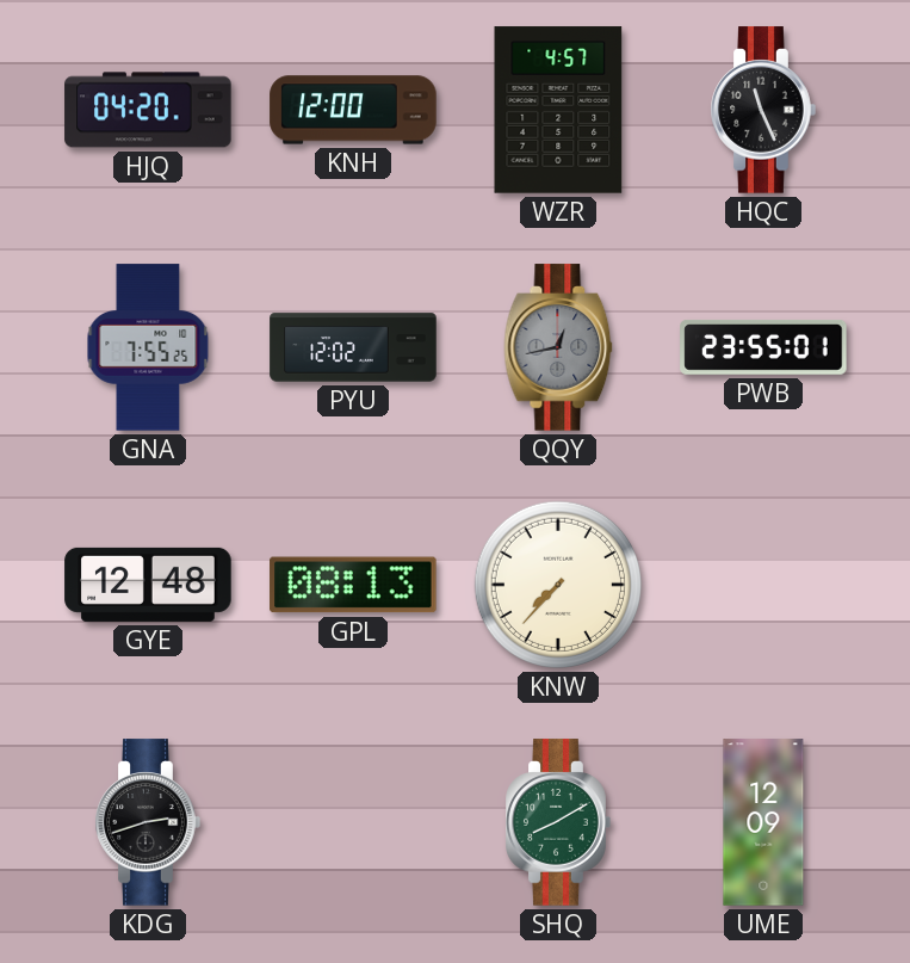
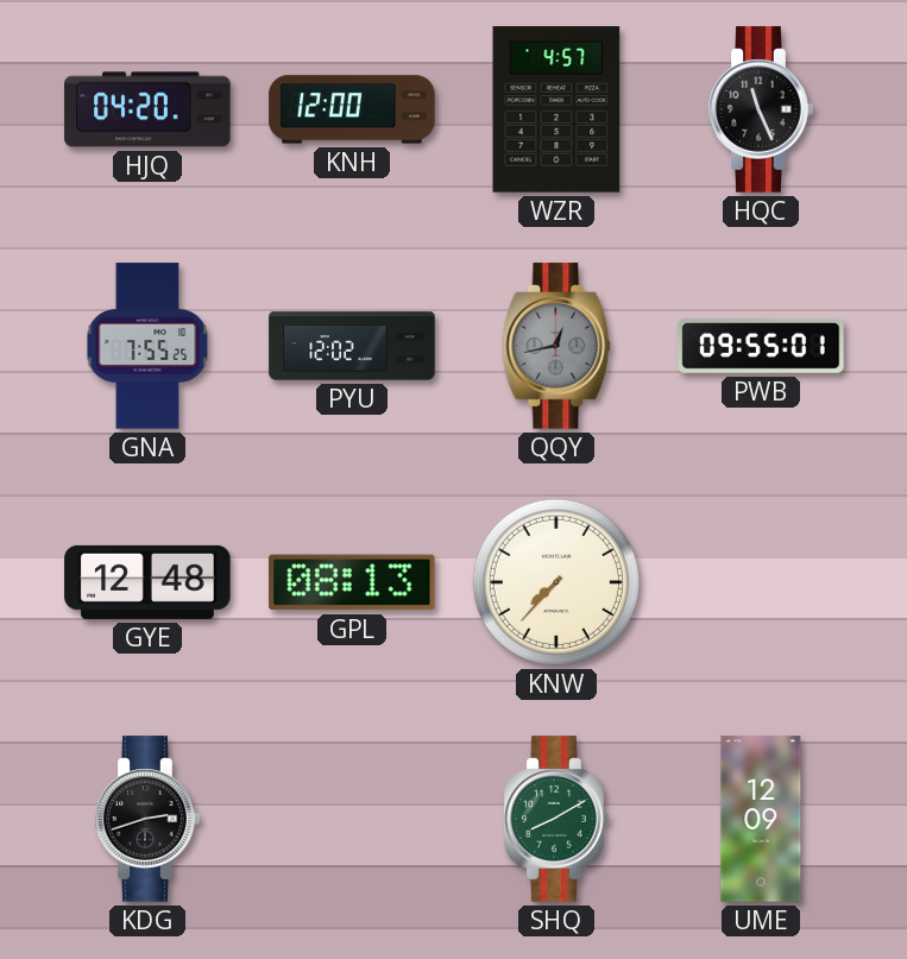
PWB: 23:55 -> 09:55 (761, 346)
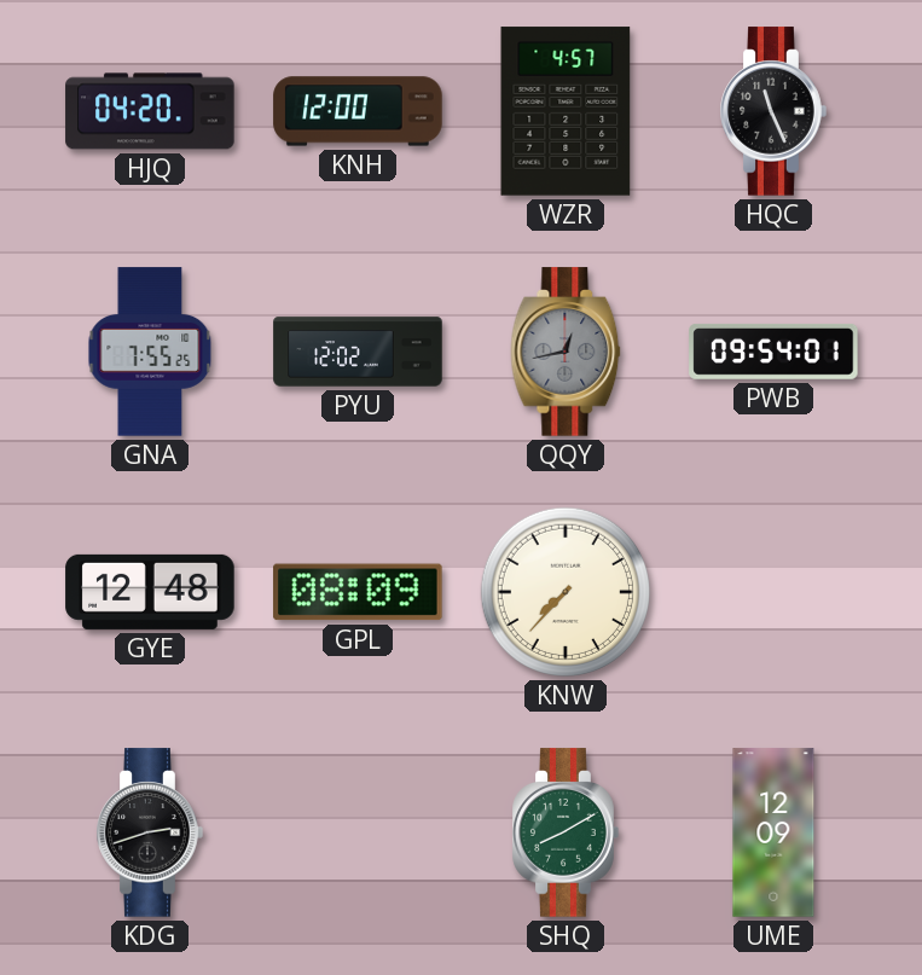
PWB: 09:55 -> 09:54 (773, 352)
GPL: 08:13 -> 08:09 (358, 592)
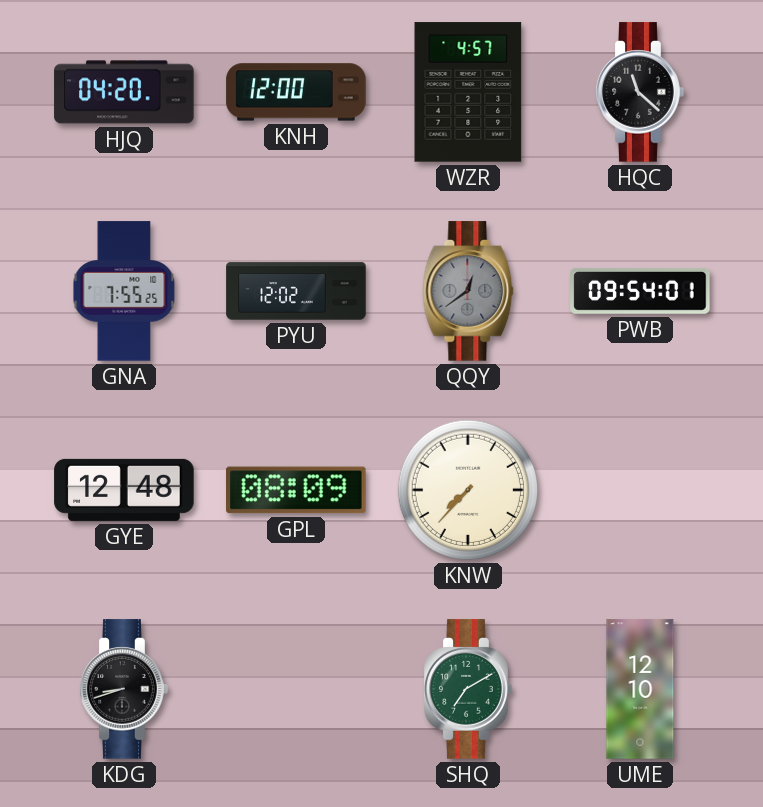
HQC: 11:26 -> 11:22 (640, 92)
QQY: 12:43 -> 12:39 (468, 291)
KDG: 2:42 -> 8:42 (124, 689)
SHQ: 8:10 -> 7:10 (468, 689)
UME: 12:09 -> 12:10 (640, 689)
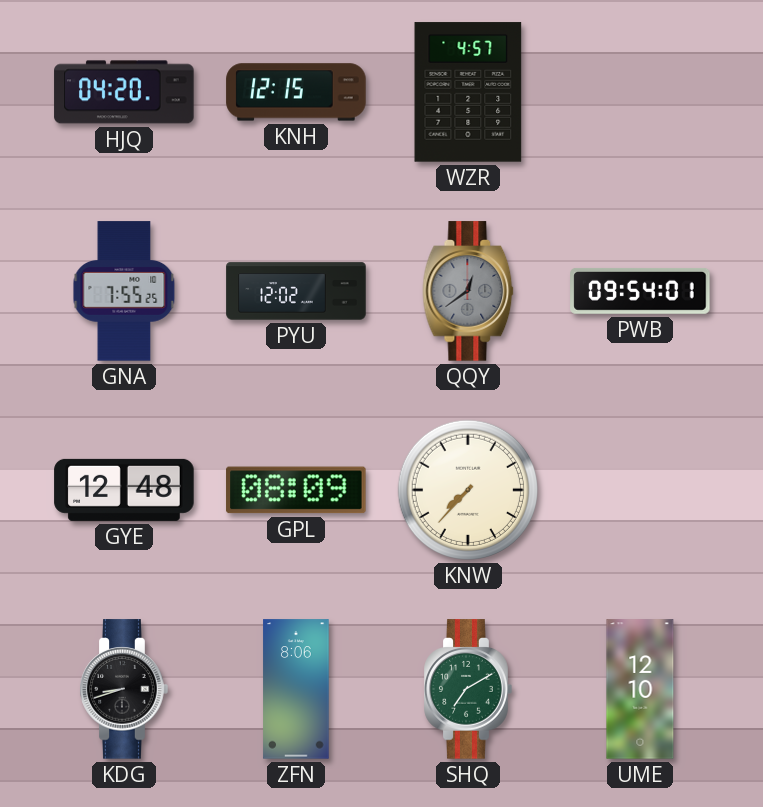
KNH: 12:00 -> 12:15 (296, 92)
HQC: 11:22 -> none (640, 92)
ZFN: none -> 8:06 (296, 689)
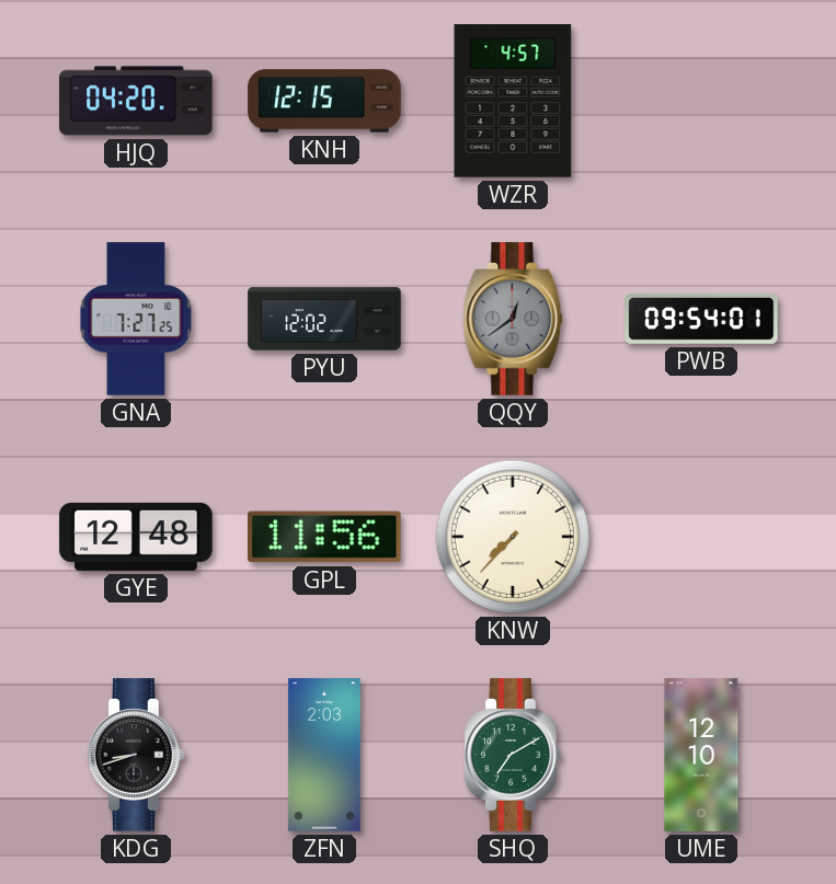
GNA: 7:55 -> 7:27 (136, 319)
GPL: 08:09 -> 11:56 (324, 537)
ZFN: 8:06 -> 2:03 (324, 755)
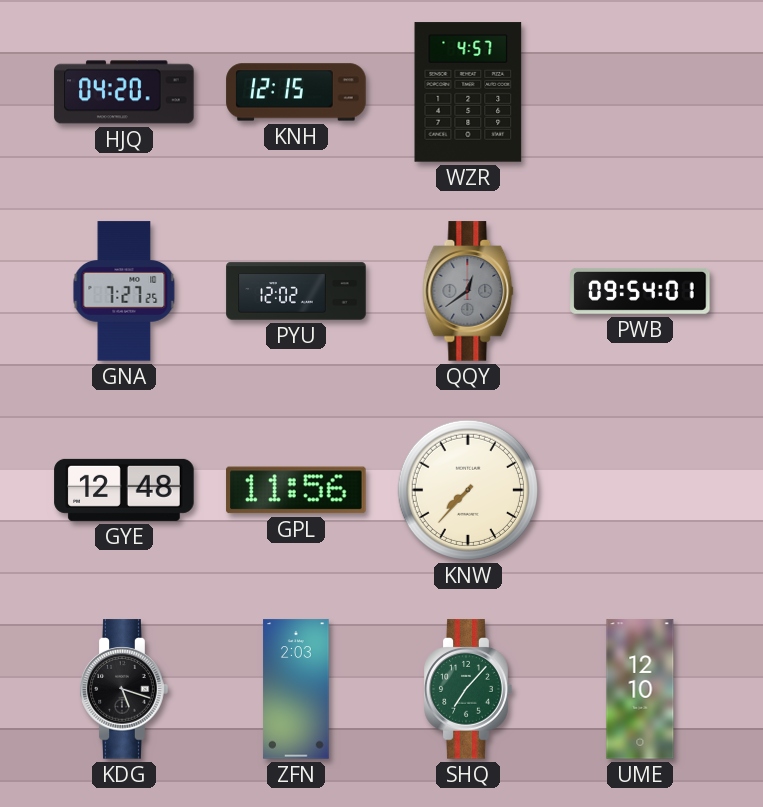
KDG: 8:42 -> 5:18 (124, 689)
SHQ: 7:10 -> 7:07 (468, 689)
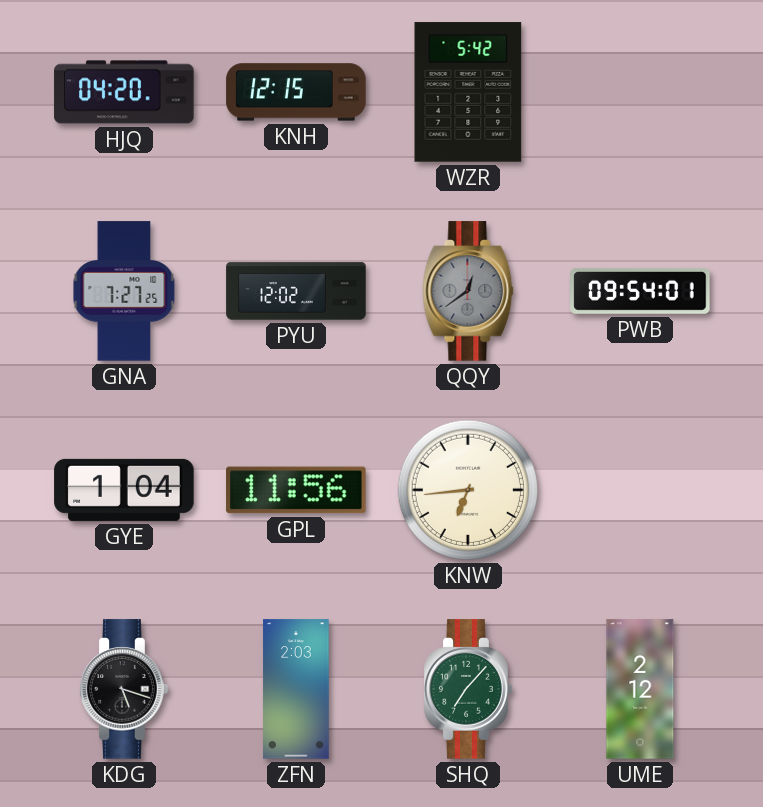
WZR: 4:57 -> 5:42 (468, 92)
GYE: 12:48 -> 1:04 (124, 490)
KNW: 7:37 -> 6:44 (468, 490)
UME: 12:10 -> 2:12 (640, 689)
